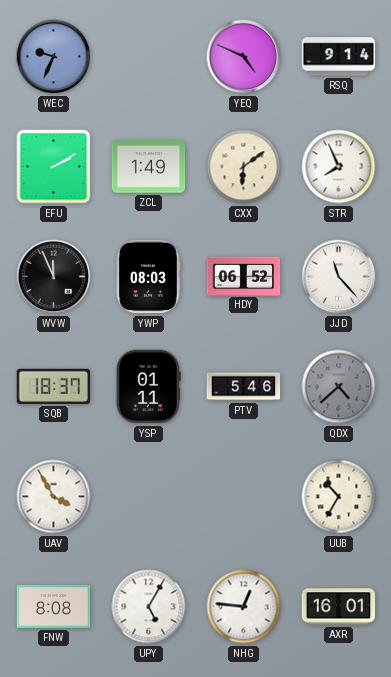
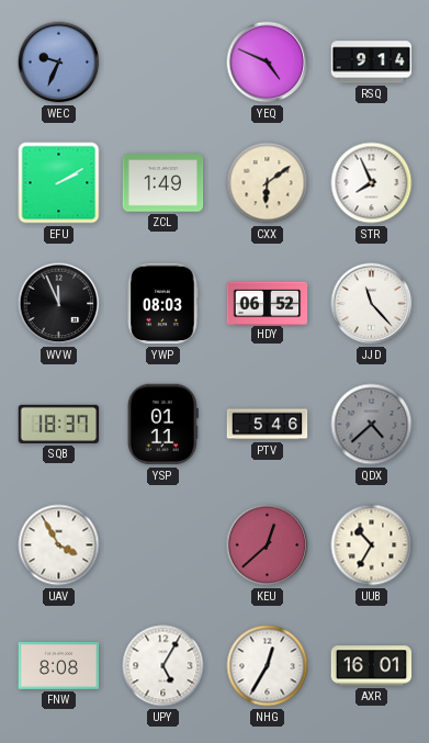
KEU: none -> 12:38 (268, 545)
NHG: 12:46 -> 12:35 (268, 666)
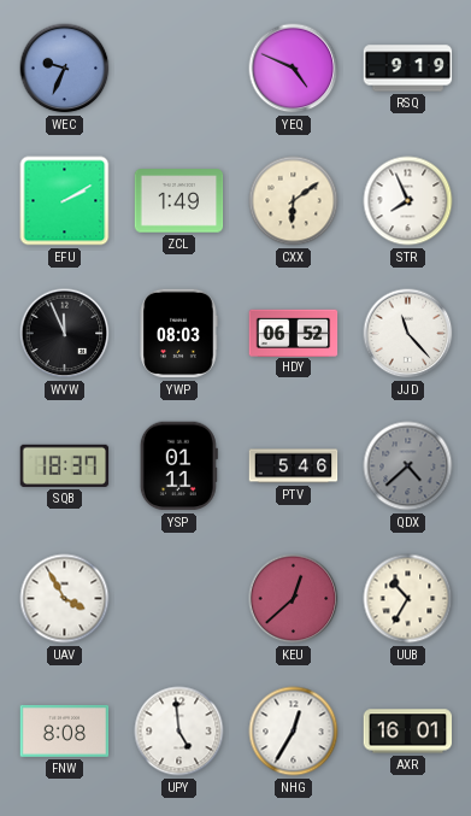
RSQ: 9:14 -> 9:19 (408, 69)
UPY: 5:05 -> 4:59 (179, 732)
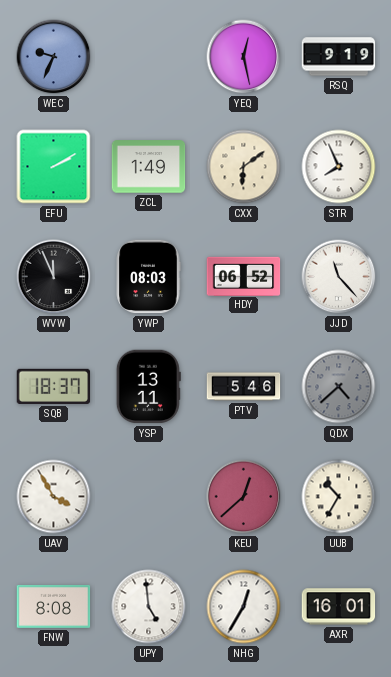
YEQ: 4:49 -> 12:28 (244, 57)
YSP: 01:11 -> 13:11 (148, 387)
